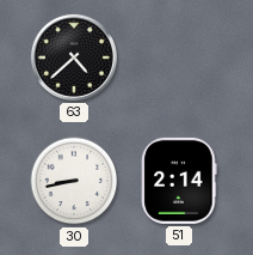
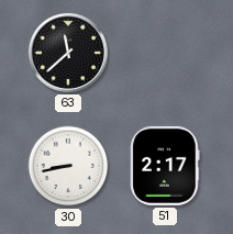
63: 4:38 -> 11:38 (68, 53)
51: 2:14 -> 2:17 (165, 166)
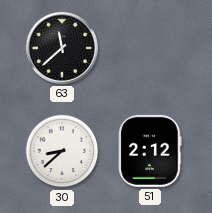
30: 8:43 -> 8:38 (62, 151)
51: 2:17 -> 2:12 (150, 151)
